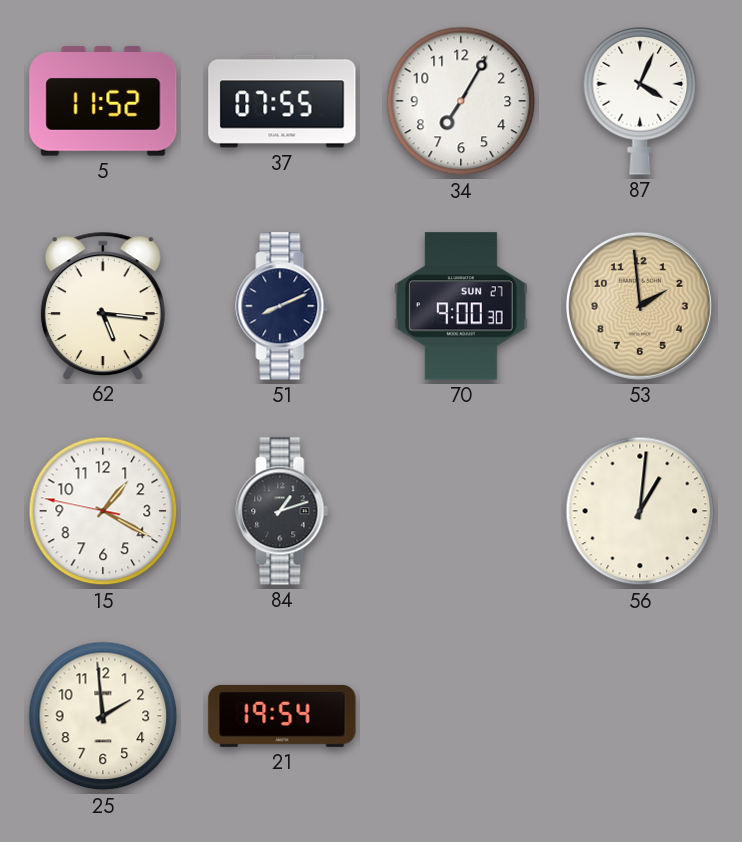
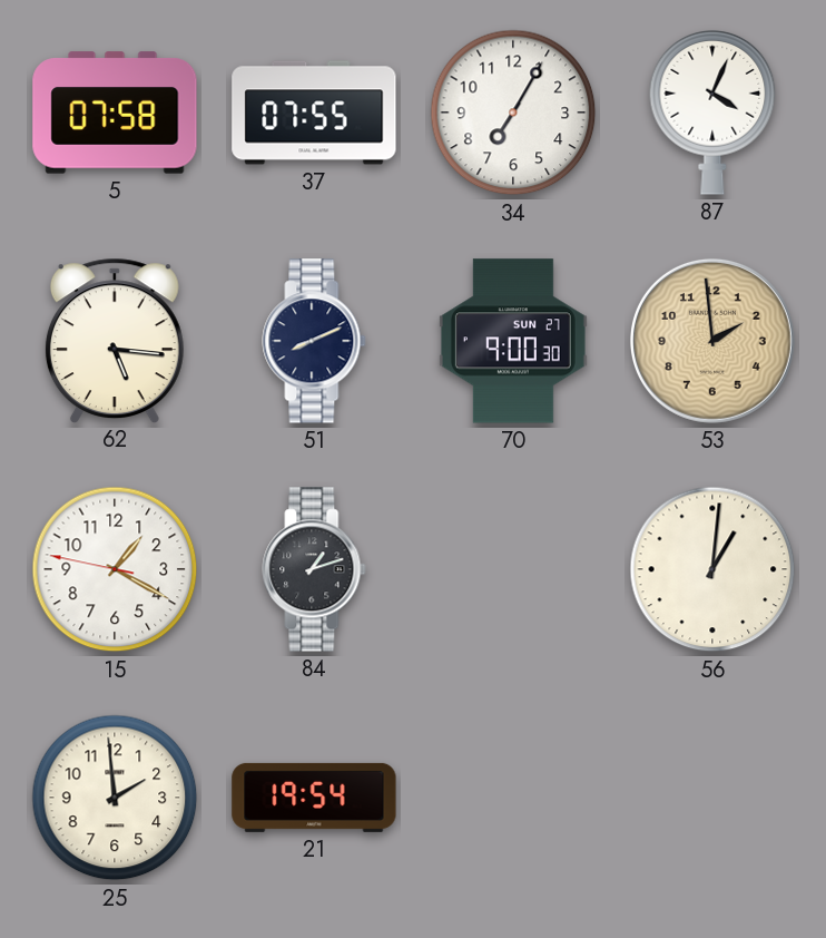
5: 11:52 -> 07:58 (115, 113)
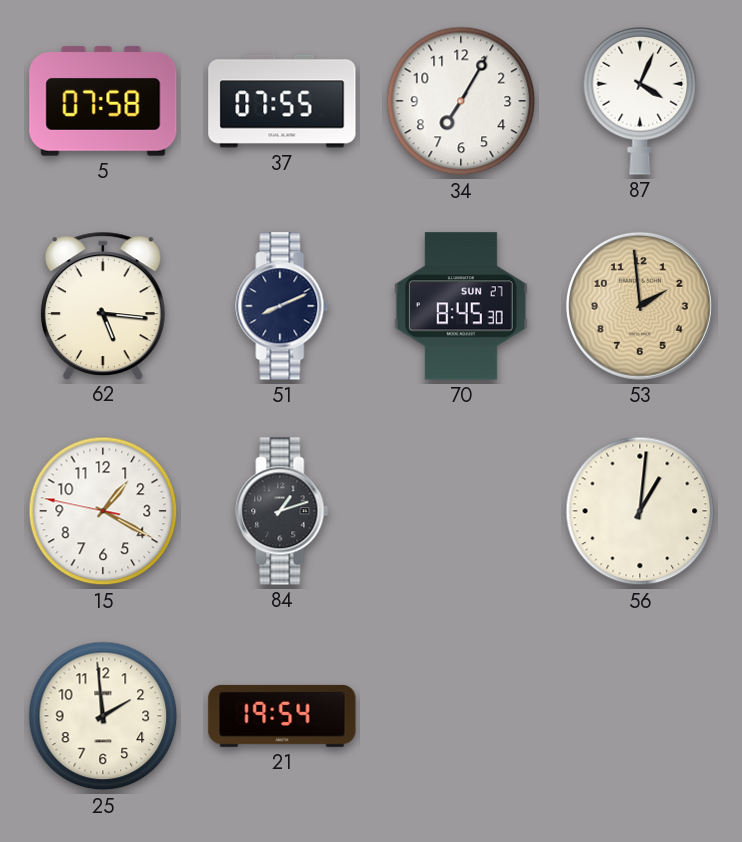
70: 9:00 -> 8:45 (461, 306)
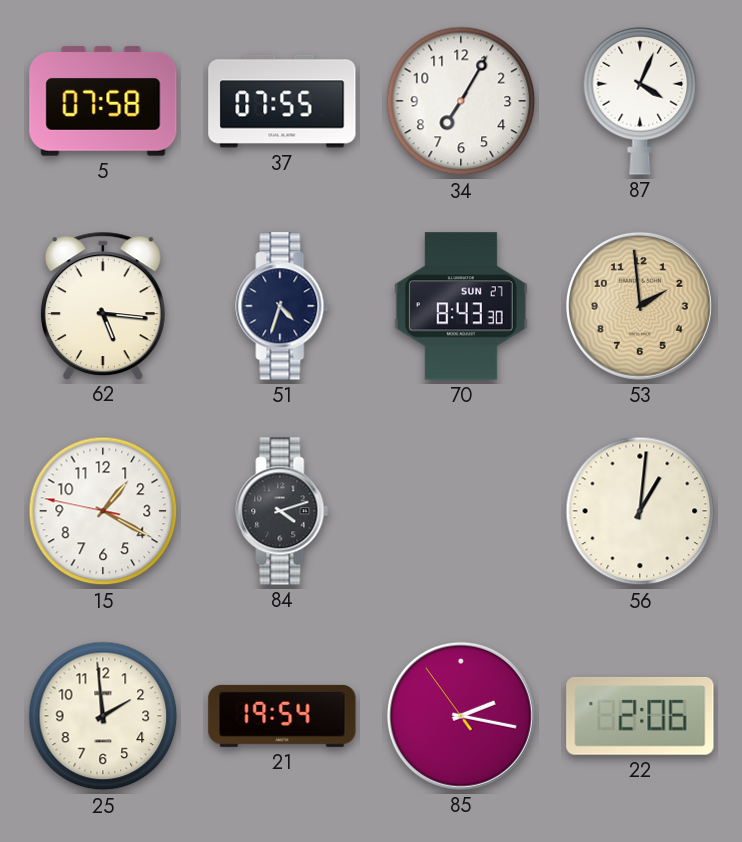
51: 8:11 -> 4:33 (282, 306)
70: 8:45 -> 8:43 (461, 306)
84: 1:12 -> 4:12 (282, 511)
85: none -> 2:16 (461, 716)
22: none -> 2:06 (640, 716)
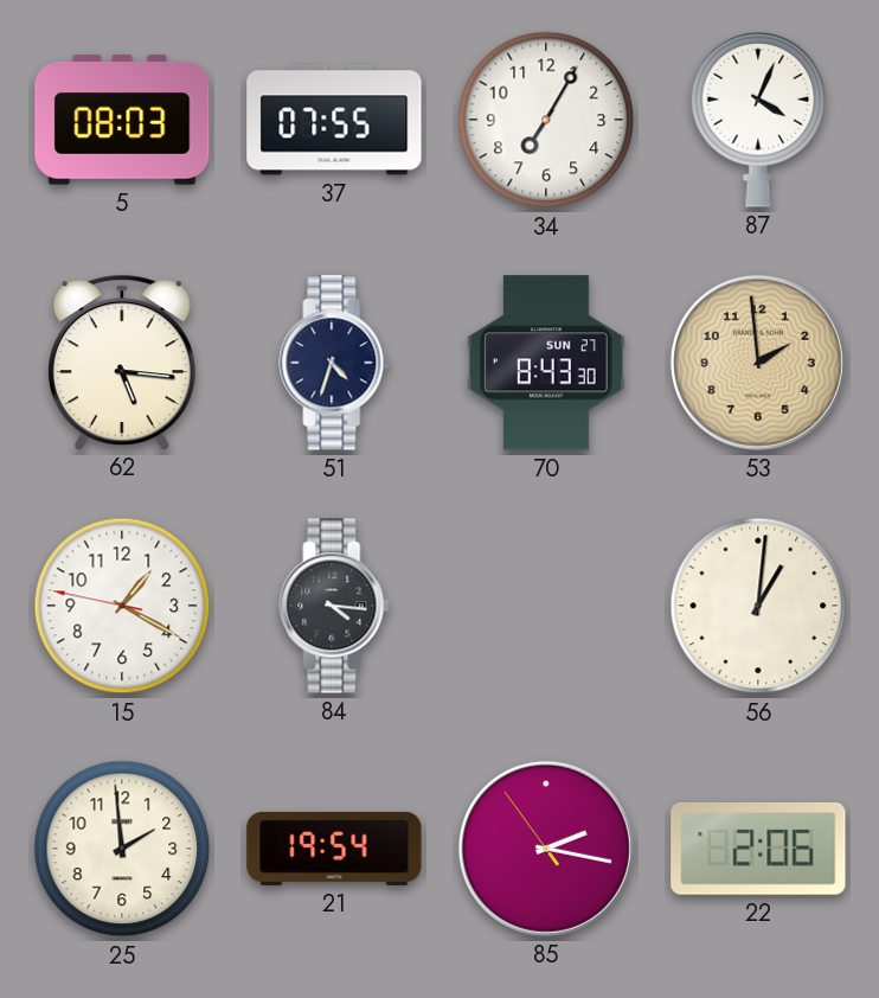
5: 07:58 -> 08:03 (122, 120)
84: 4:12 -> 4:16 (334, 606)
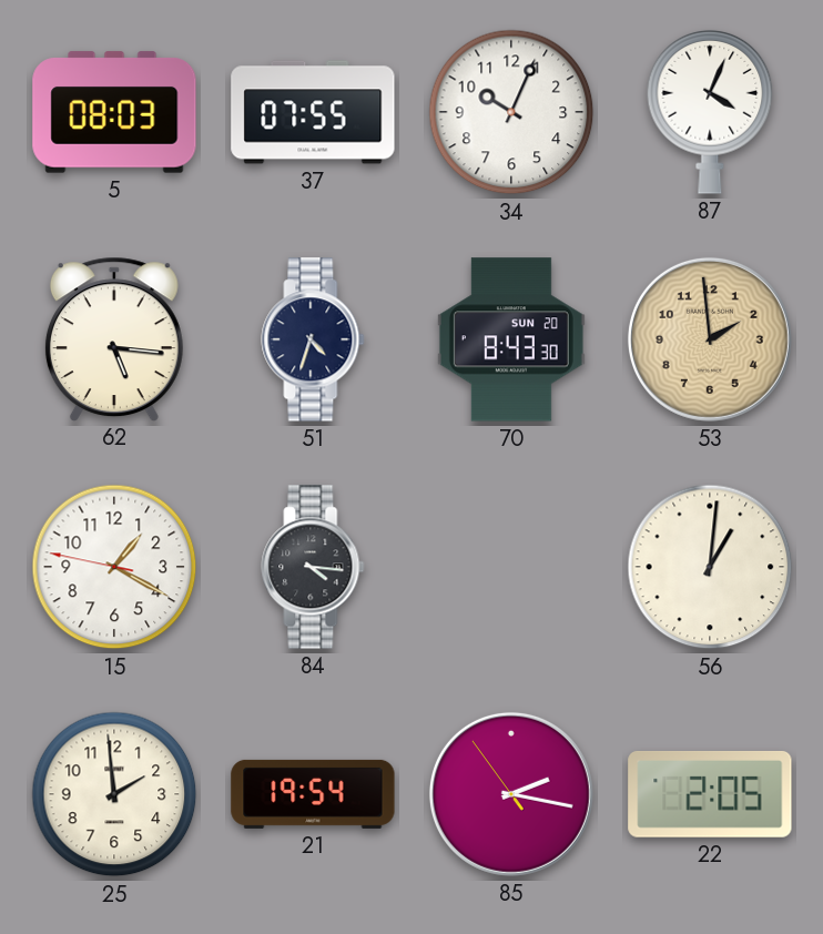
34: 7:05 -> 10:04 (511, 112)
70 date: SUN 27 -> SUN 20 (511, 339)
22: 2:06 -> 2:05 (710, 794)
